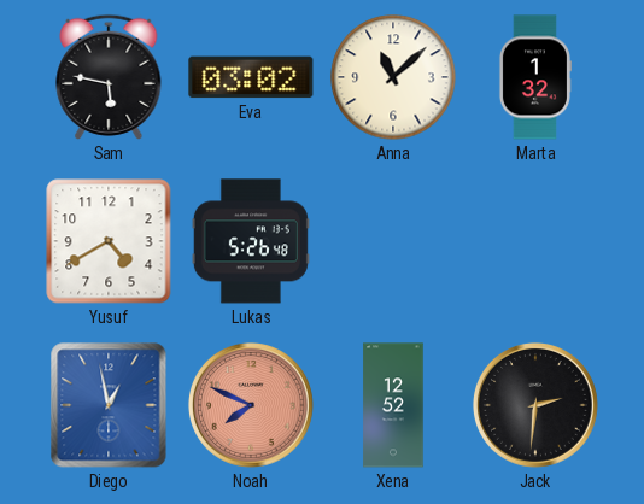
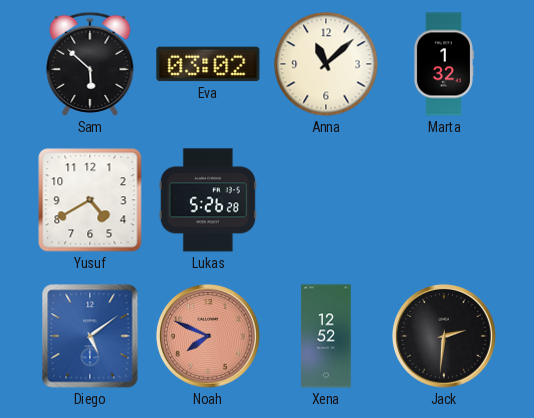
Sam: 5:47 -> 5:52 (90, 64)
Lukas: 5:26:48 -> 5:26:28 (208, 200)
Diego: 12:58 -> 5:09 (90, 336)
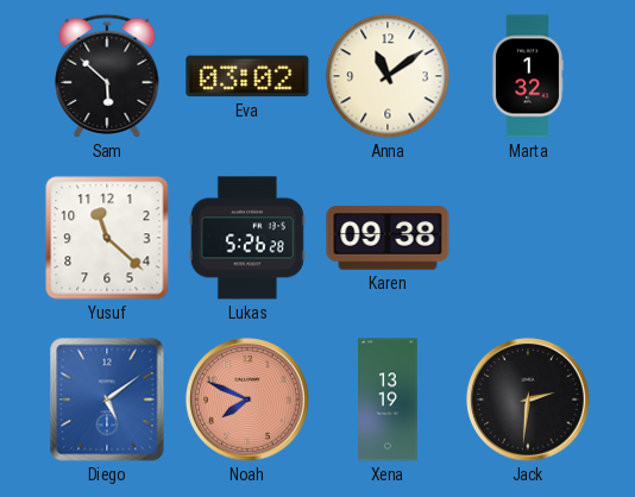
Anna: 11:08 -> 11:09 (388, 76)
Yusuf: 4:40 -> 11:22 (107, 238)
Karen: none -> 09:38 (388, 238)
Xena: 12:52 -> 13:19 (388, 400)
